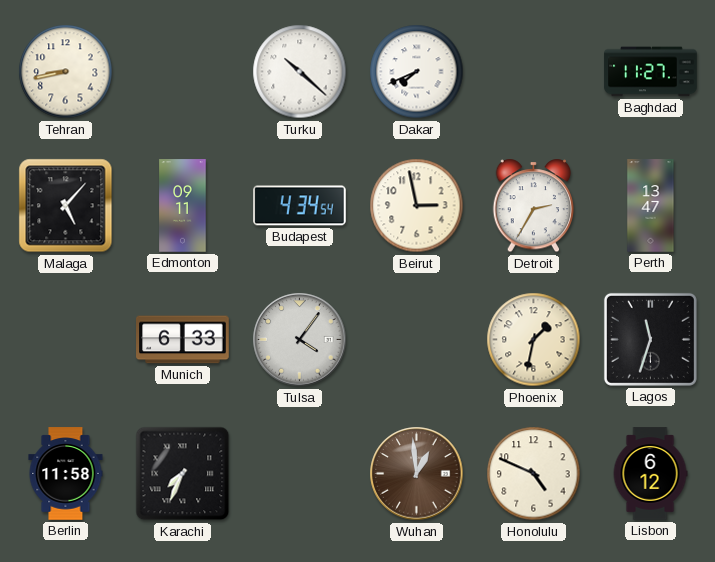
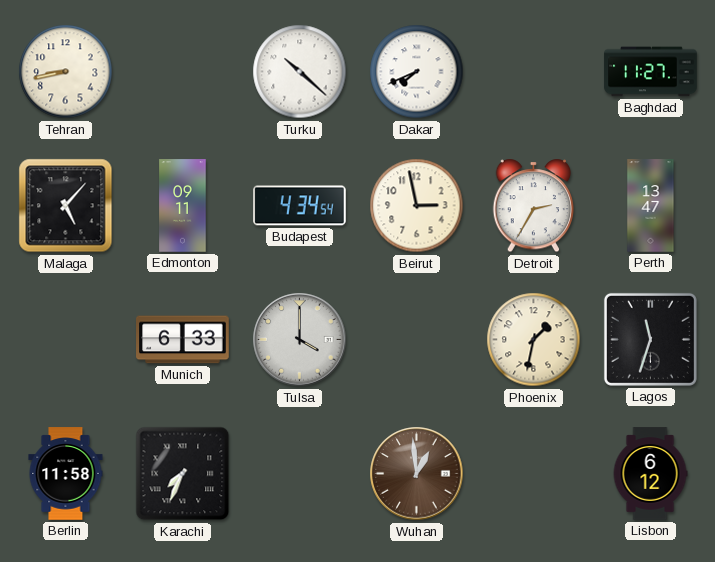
Tulsa: 4:06 -> 4:00 (300, 340)
Honolulu: 4:49 -> none (534, 474)
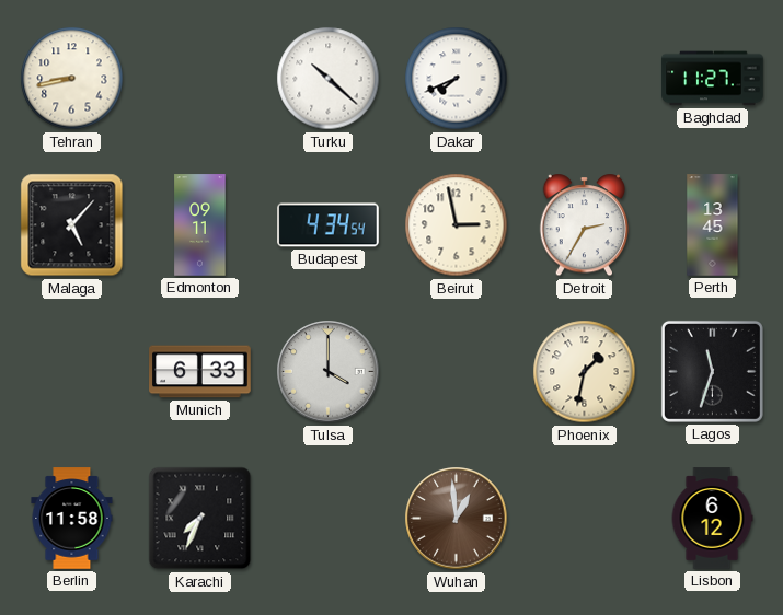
Perth: 13:47 -> 13:45 (713, 225)
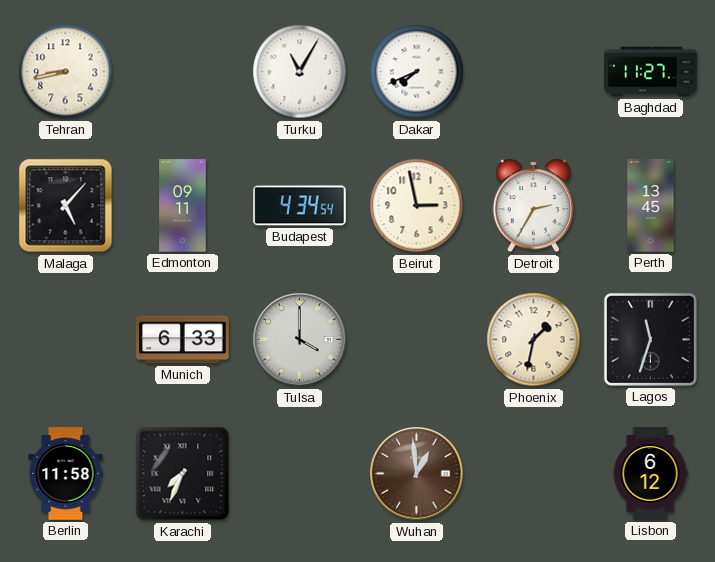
Turku: 10:22 -> 11:05 (300, 72)
